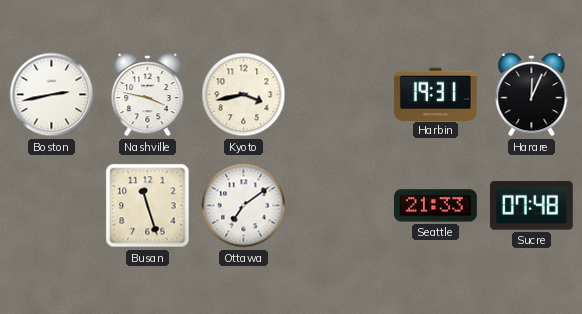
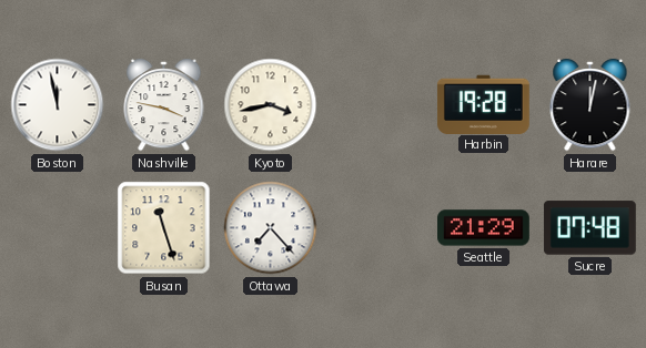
Boston: 2:43 -> 11:58 (58, 105)
Harbin: 19:31 -> 19:28 (483, 104)
Harare: 12:04 -> 12:02 (591, 105)
Ottawa: 7:09 -> 7:23 (271, 228)
Seattle: 21:33 -> 21:29 (484, 228)
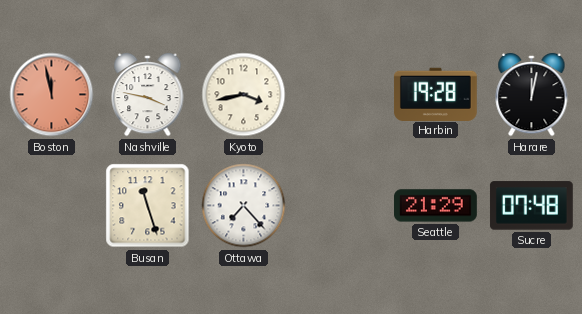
Boston dial: white -> salmon (52, 95)
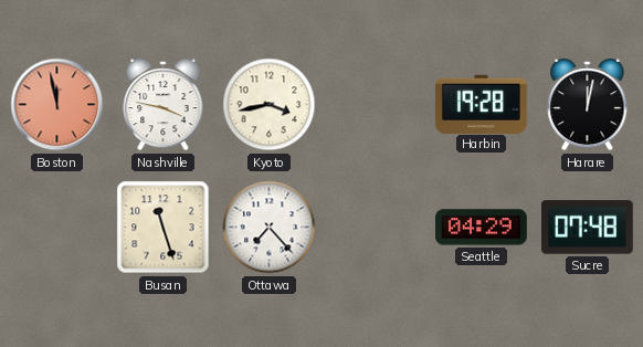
Seattle: 21:29 -> 04:29 (482, 228)
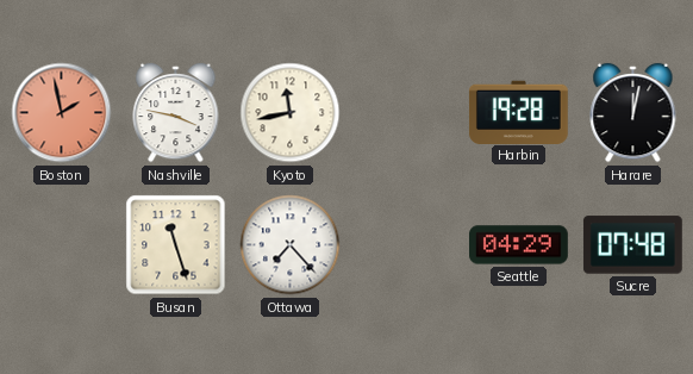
Boston: 11:58 -> 1:58 (62, 113)
Kyoto: 3:43 -> 11:43 (291, 113)
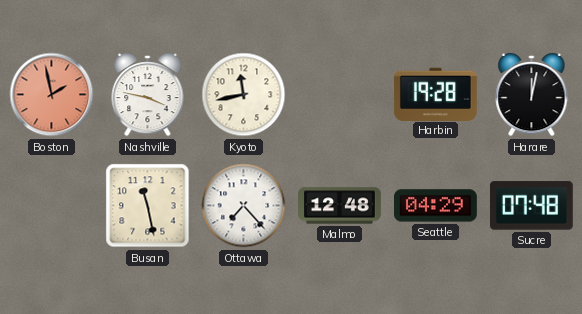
Busan: 11:27 -> 11:28 (148, 206)
Malmo: none -> 12:48 (340, 206)
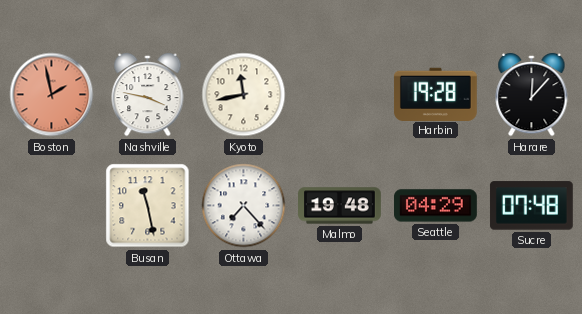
Harare: 12:02 -> 12:07 (532, 95)
Malmo: 12:48 -> 19:48 (340, 206)
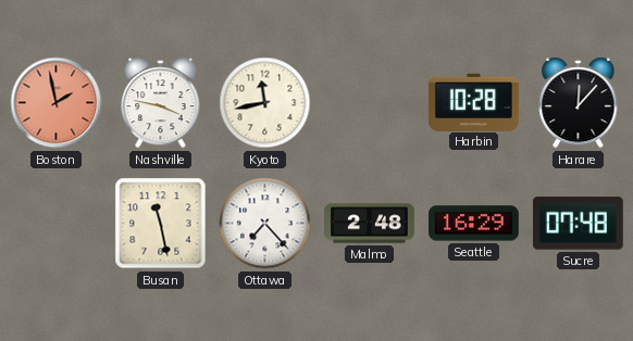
Harbin: 19:28 -> 10:28 (473, 102)
Malmo: 19:48 -> 2:48 (370, 224)
Seattle: 04:29 -> 16:29 (474, 224)
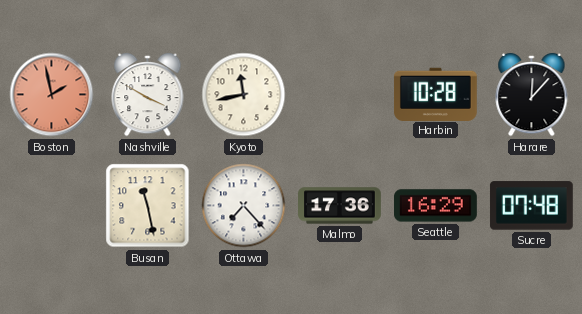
Nashville: 3:47 -> 3:50 (148, 95)
Malmo: 2:48 -> 17:36 (340, 206)
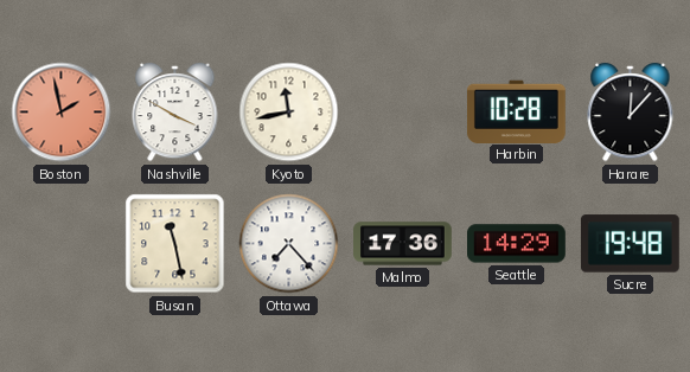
Seattle: 16:29 -> 14:29 (517, 244)
Sucre: 07:48 -> 19:48 (630, 244)
